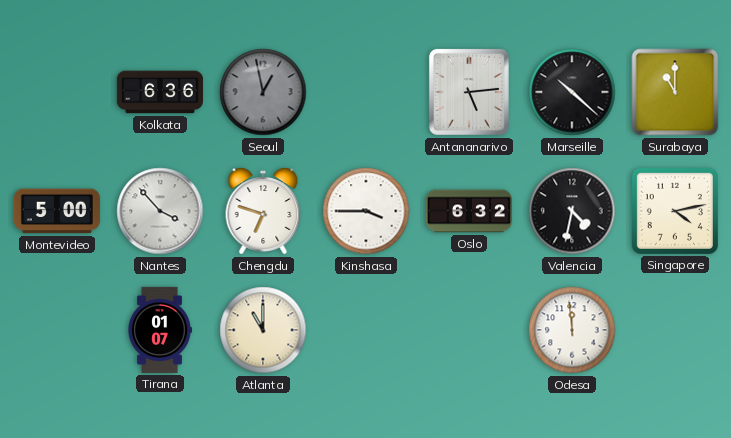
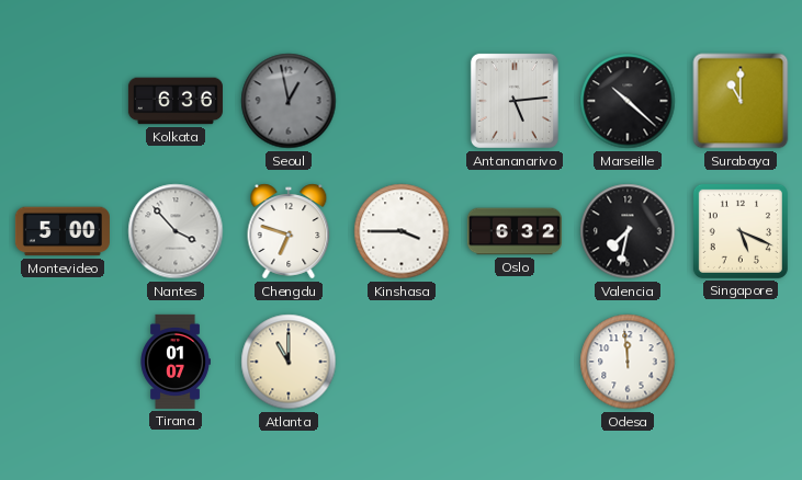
Valencia: 4:32 -> 7:32 (628, 231)
Singapore: 4:13 -> 5:19 (741, 231)
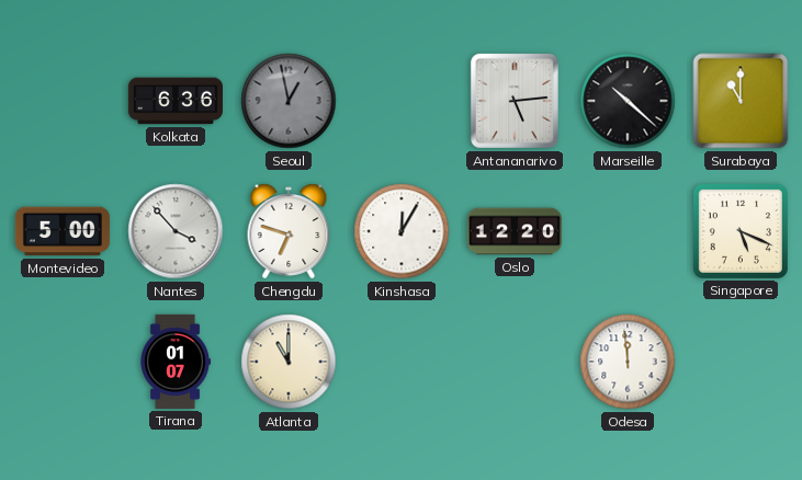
Kinshasa: 3:45 -> 12:05 (402, 231)
Oslo: 6:32 -> 12:20 (515, 231)
Valencia: 7:32 -> none (628, 231)
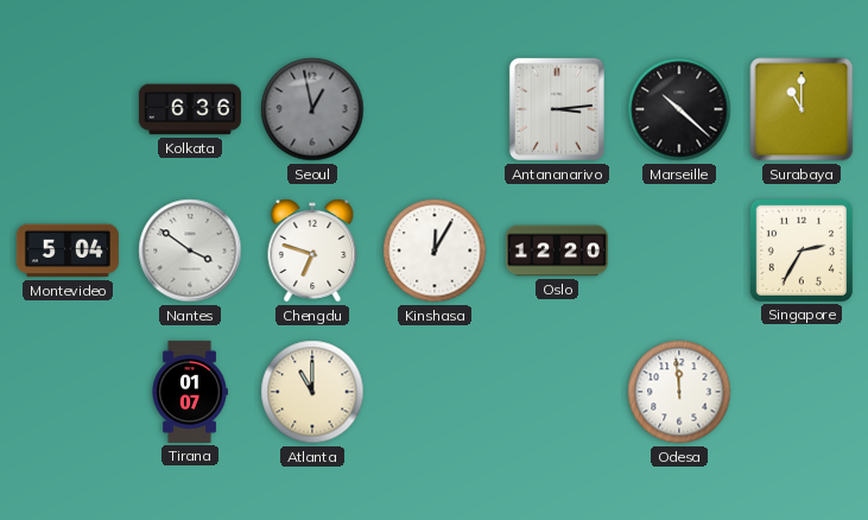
Antananarivo: 5:14 -> 3:14 (557, 109)
Montevideo: 5:00 -> 5:04 (68, 251)
Nantes: 3:53 -> 3:51 (190, 251)
Singapore: 5:19 -> 2:35 (802, 251)
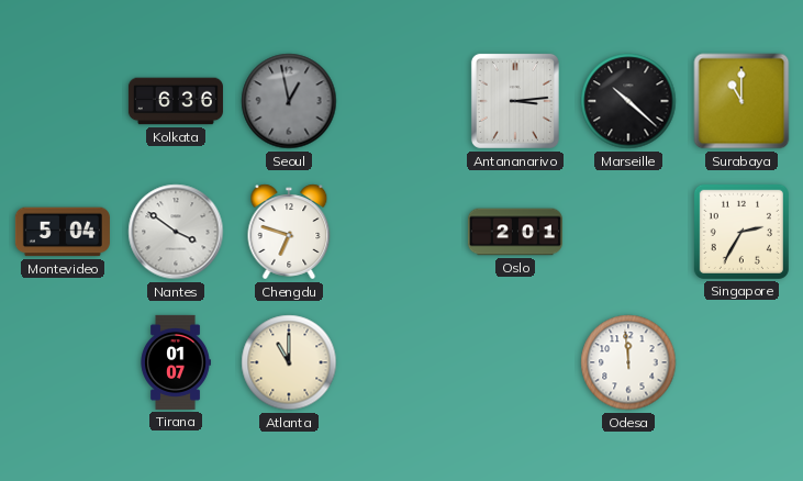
Kinshasa: 12:05 -> none (435, 251)
Oslo: 12:20 -> 2:01 (515, 232)
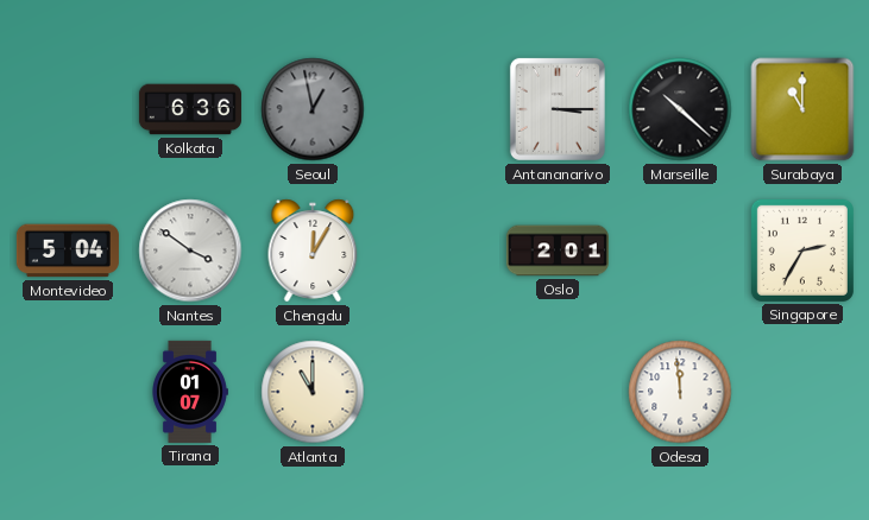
Antananarivo: 3:14 -> 3:15 (558, 109)
Chengdu: 6:48 -> 12:05 (313, 251)
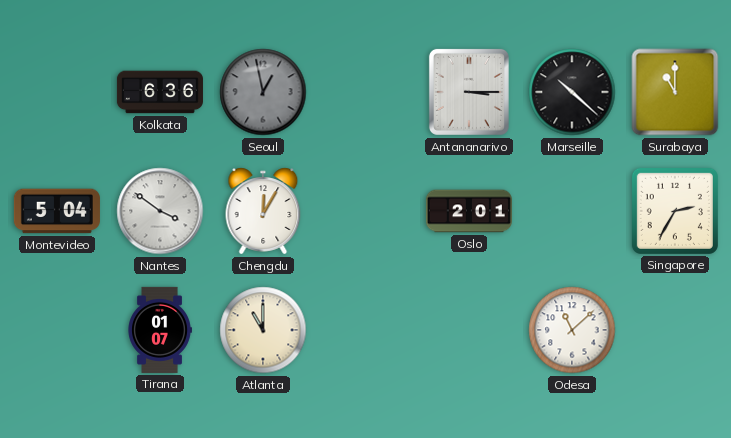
Odesa: 11:59 -> 11:08 (572, 330)
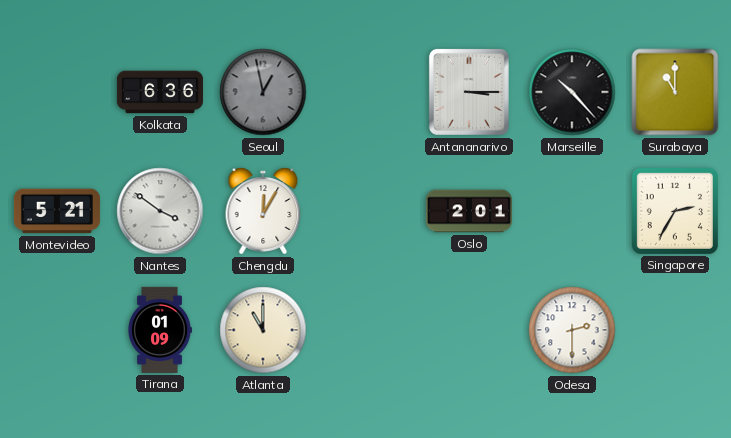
Marseille: 10:22 -> 10:23 (572, 92)
Montevideo: 5:04 -> 5:21 (57, 211)
Tirana: 01:07 -> 01:09 (160, 330)
Odesa: 11:08 -> 2:30 (572, 330)
